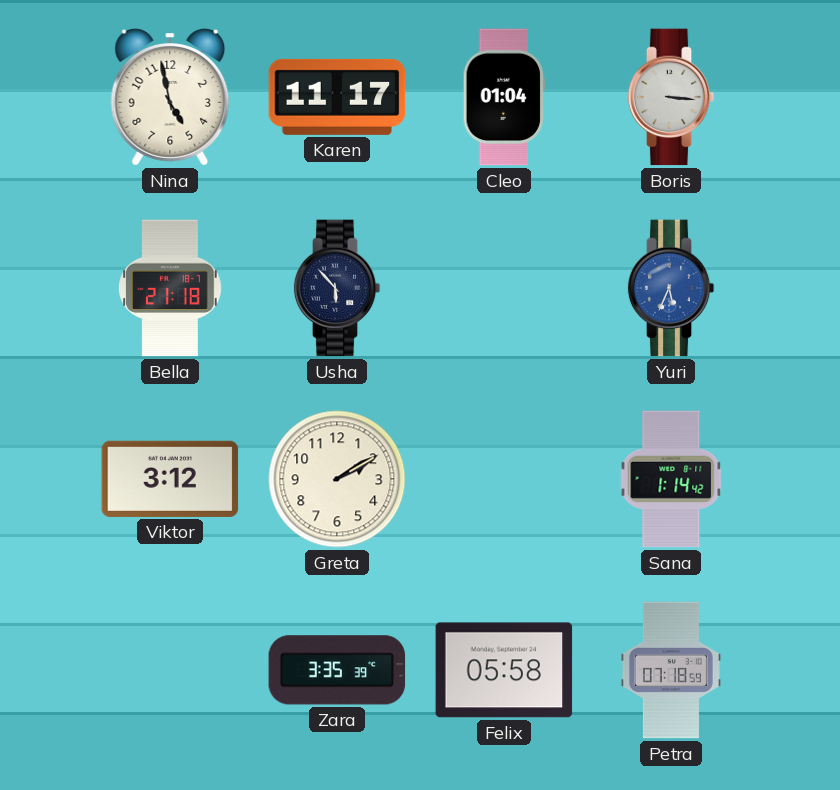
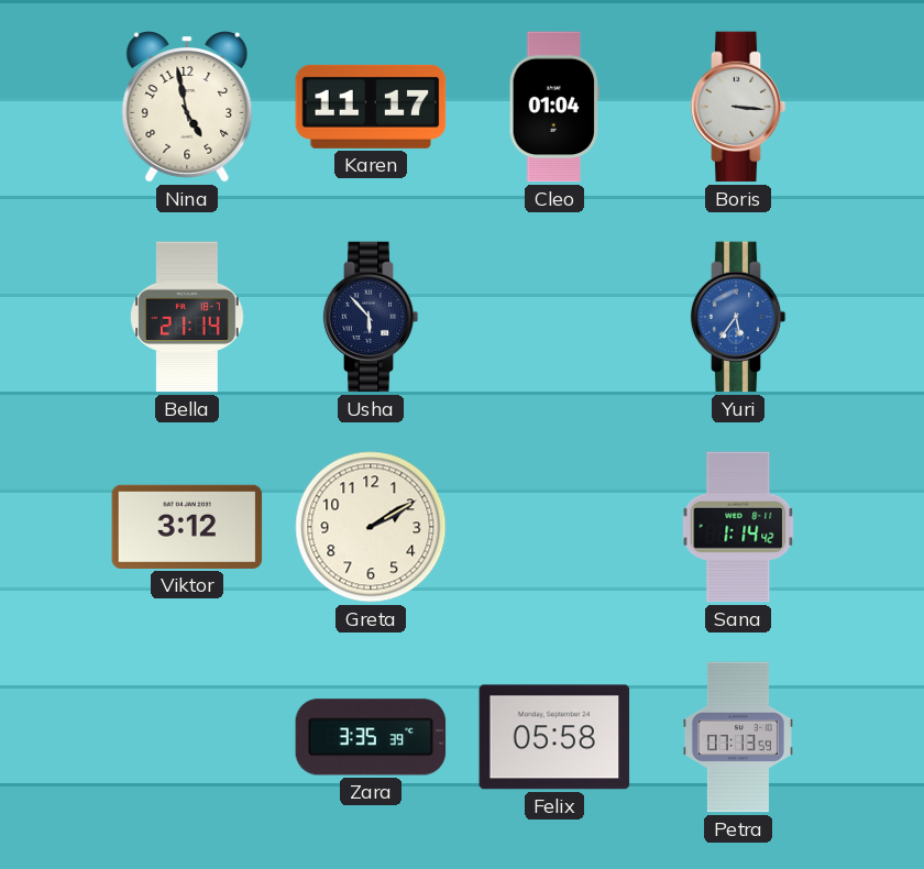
Bella: 21:18 -> 21:14 (187, 317)
Yuri: 5:34 -> 5:36 (738, 317)
Petra: 07:18 -> 07:13 (738, 737)
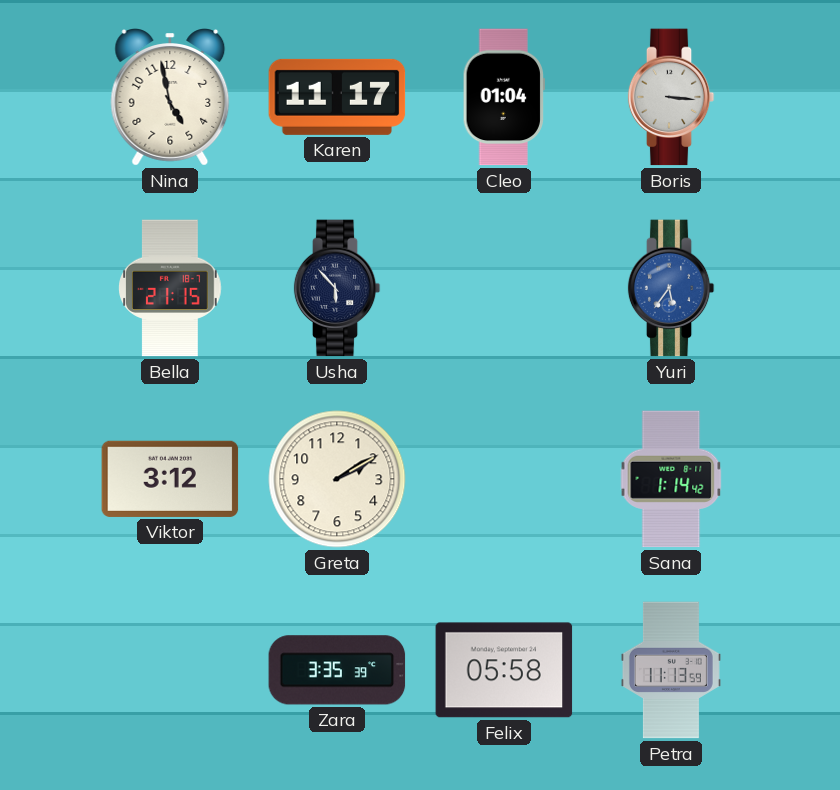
Bella: 21:14 -> 21:15 (170, 288)
Petra: 07:13 -> 11:13 (671, 670)
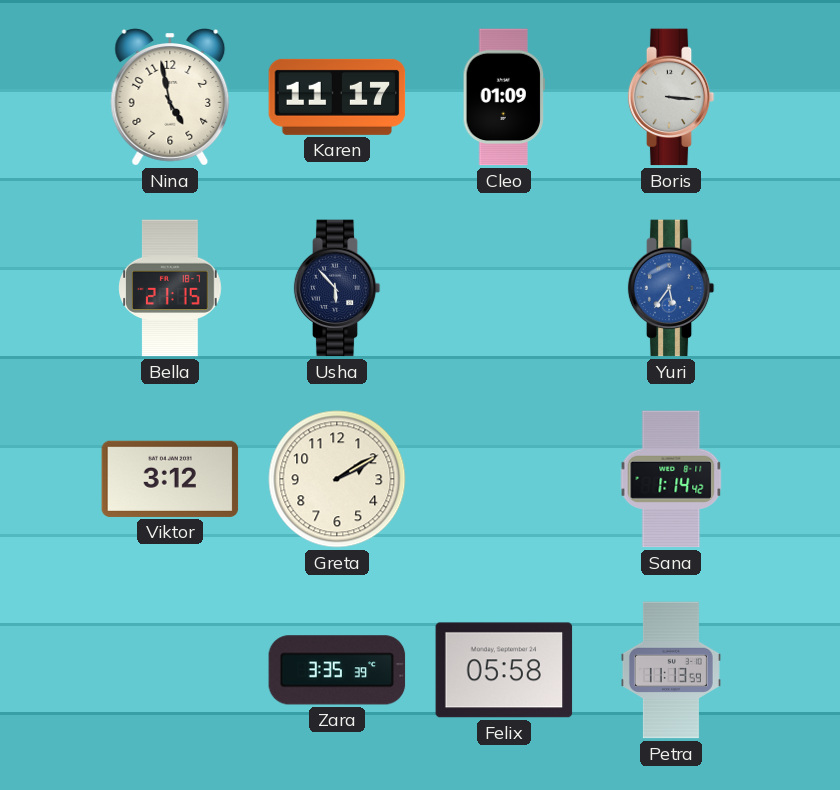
Cleo: 01:04 -> 01:09 (503, 97)
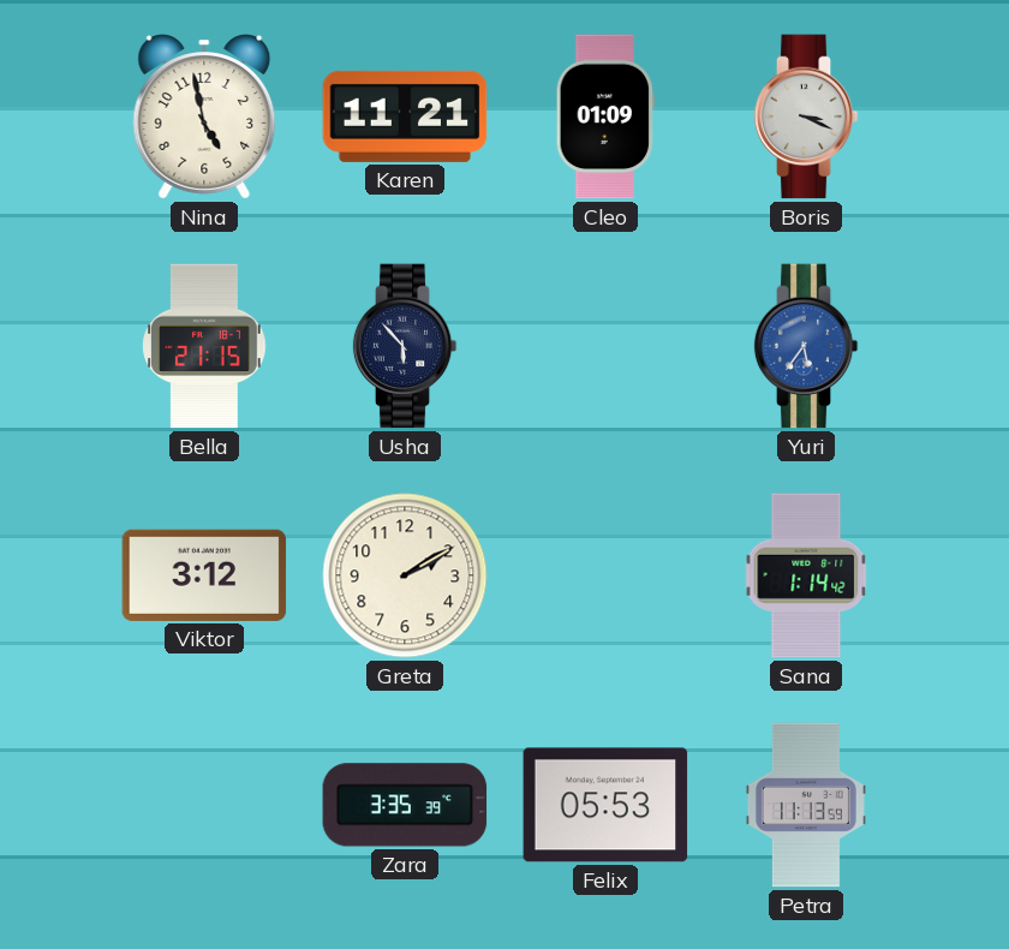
Karen: 11:17 -> 11:21 (405, 117)
Boris: 3:16 -> 3:19 (806, 117)
Felix: 05:58 -> 05:53 (605, 805)
